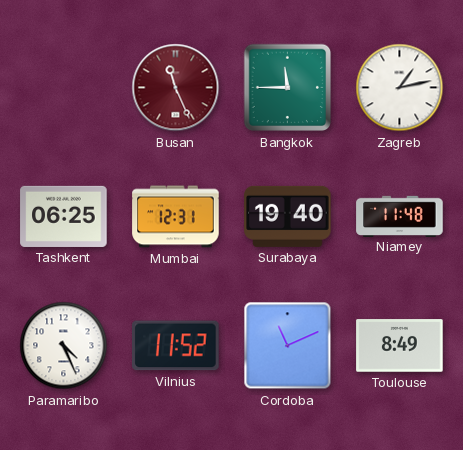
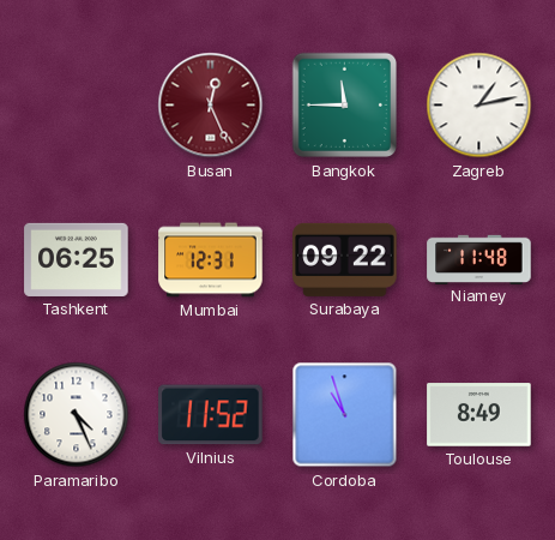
Busan: 11:26 -> 12:26 (211, 106)
Surabaya: 19:40 -> 09:22 (345, 259)
Cordoba: 11:11 -> 10:57 (345, 415)
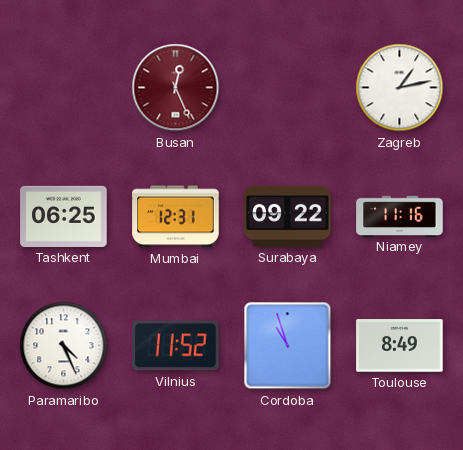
Bangkok: 11:45 -> none (345, 106)
Niamey: 11:48 -> 11:16 (400, 216)
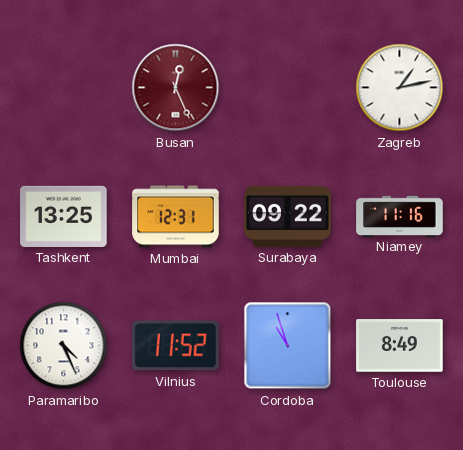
Tashkent: 06:25 -> 13:25 (64, 216)
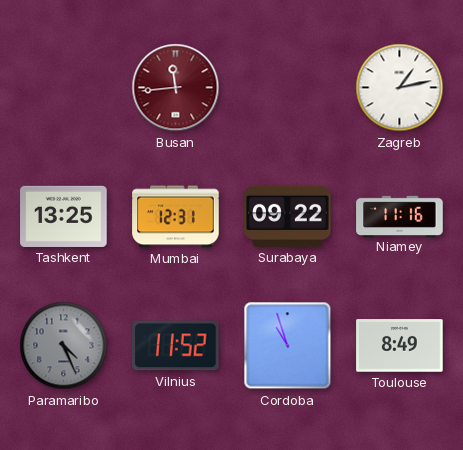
Busan: 12:26 -> 11:44 (176, 88)
Paramaribo dial: white -> grey (64, 346)
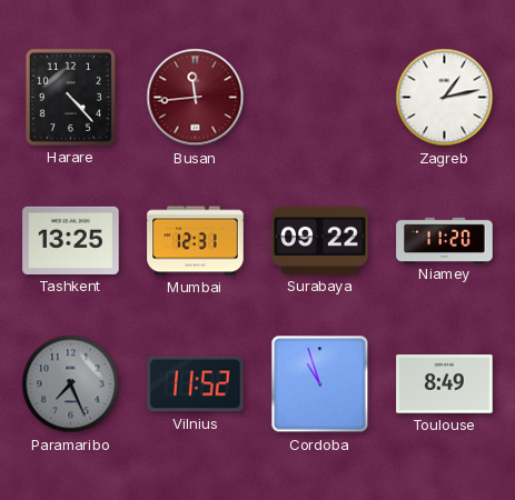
Harare: none -> 4:23 (70, 97)
Niamey: 11:16 -> 11:20 (445, 240)
Paramaribo: 4:26 -> 7:26 (71, 384)
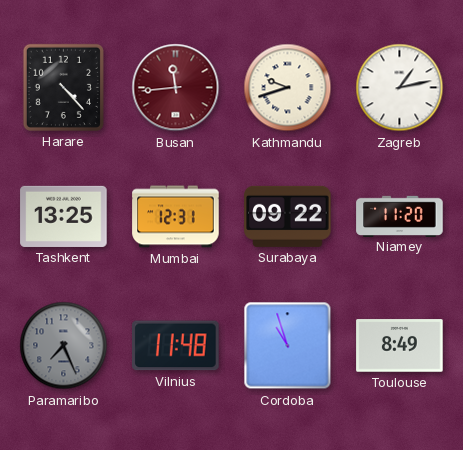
Kathmandu: none -> 9:42 (288, 88)
Vilnius: 11:52 -> 11:48 (176, 346)
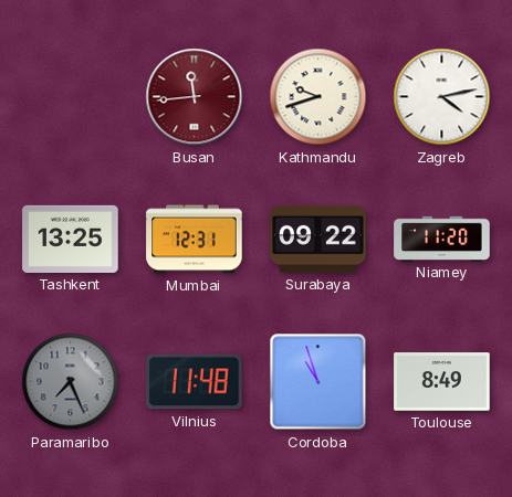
Harare: 4:23 -> none (63, 87)
Zagreb: 1:13 -> 4:13 (442, 97)
